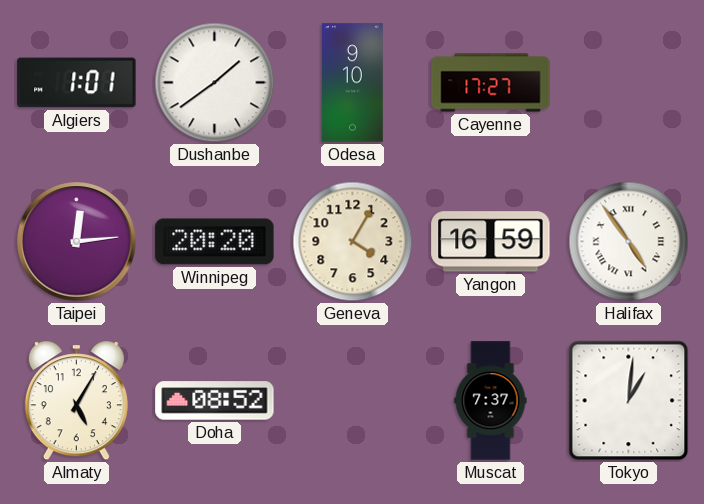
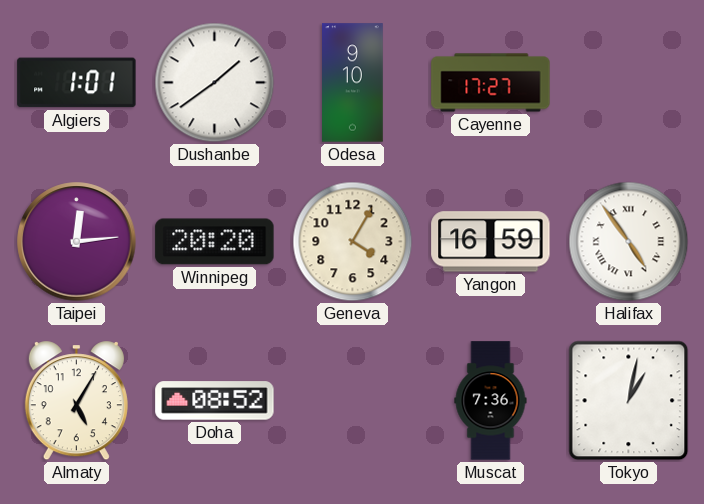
Muscat: 7:37 -> 7:36 (491, 401)
Tokyo: 1:01 -> 1:02 (629, 401)
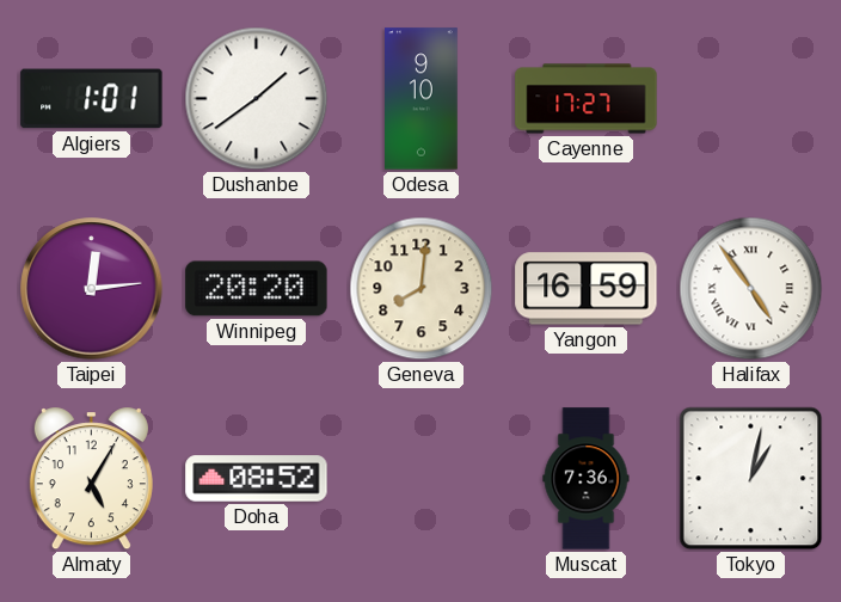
Geneva: 4:05 -> 8:01 (422, 289)
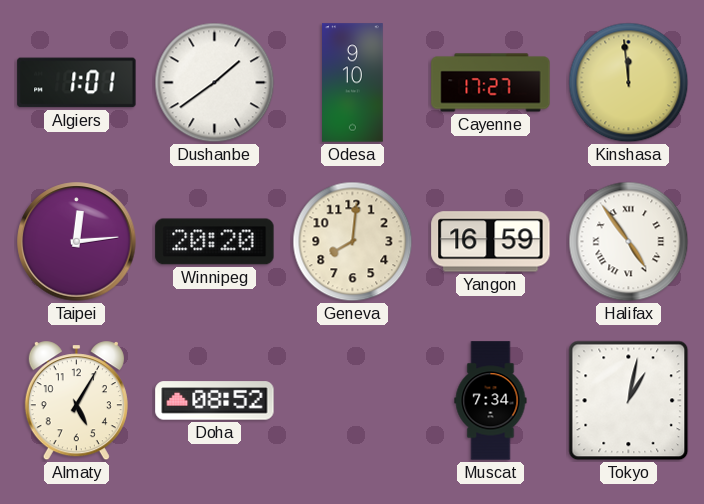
Kinshasa: none -> 11:59 (629, 83)
Muscat: 7:36 -> 7:34 (491, 401)
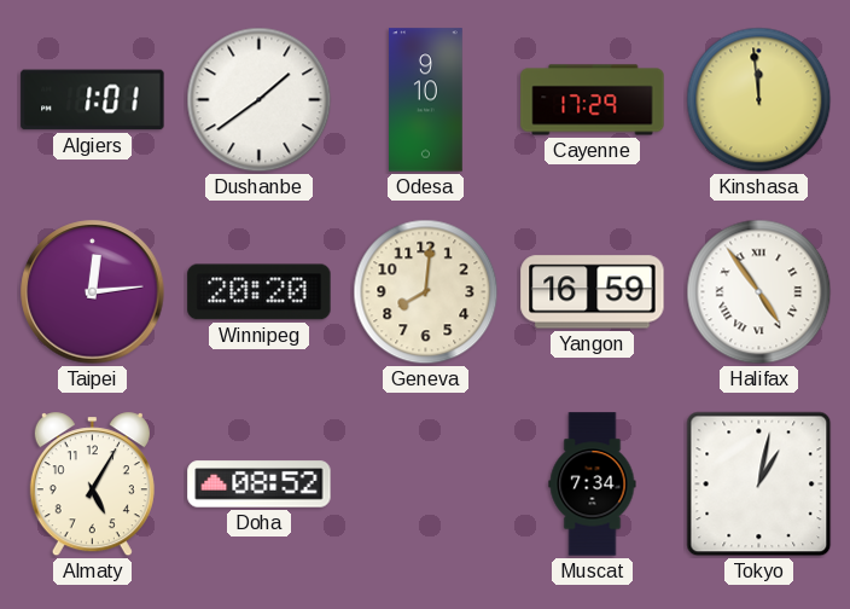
Cayenne: 17:27 -> 17:29 (593, 100)
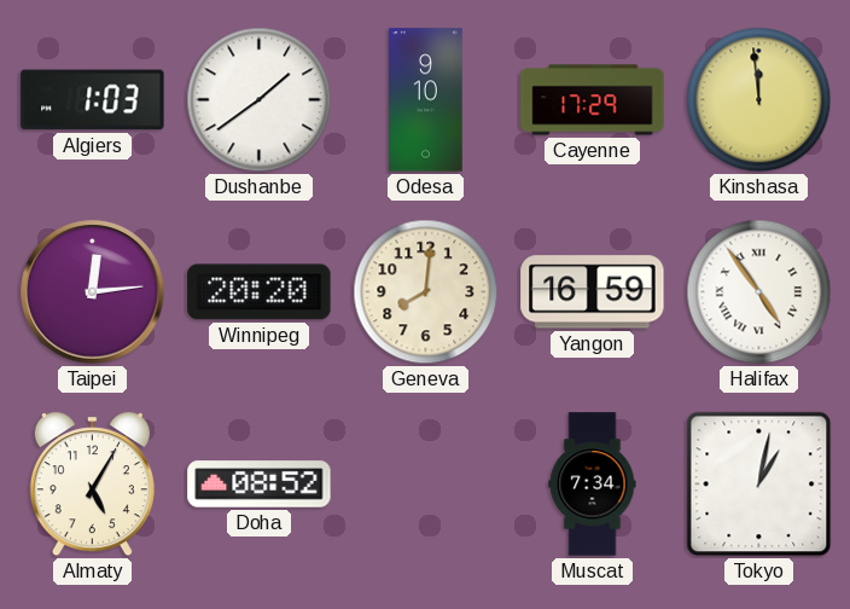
Algiers: 1:01 -> 1:03 (93, 100)
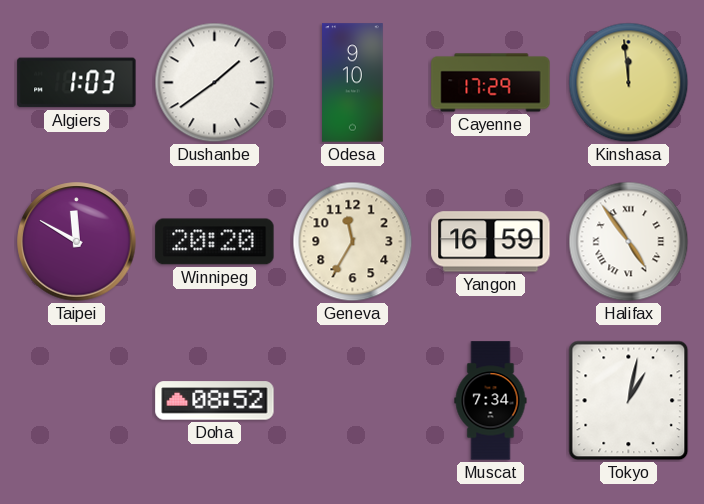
Taipei: 12:14 -> 11:50 (77, 242)
Geneva: 8:01 -> 11:35 (353, 242)
Almaty: 5:05 -> none (92, 485)
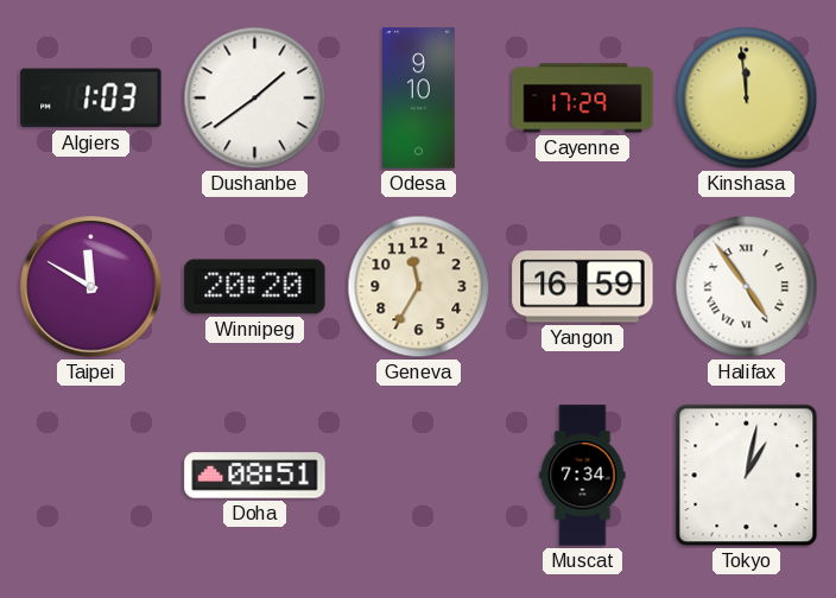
Doha: 08:52 -> 08:51 (255, 476)
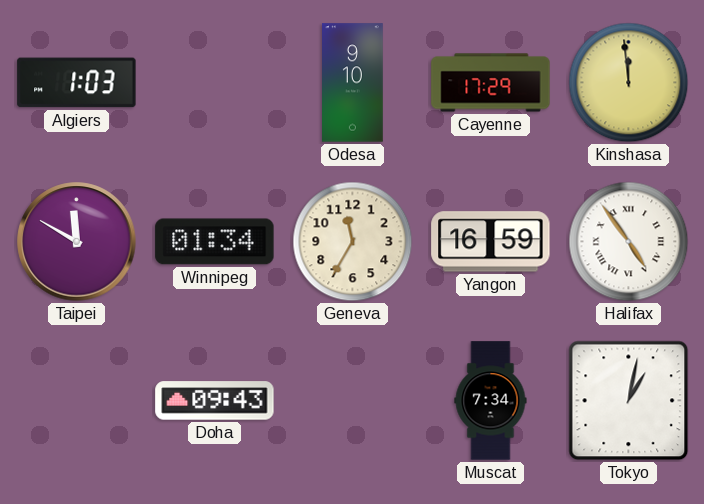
Dushanbe: 1:39 -> none (255, 98)
Winnipeg: 20:20 -> 01:34 (215, 242)
Doha: 08:51 -> 09:43 (215, 401)
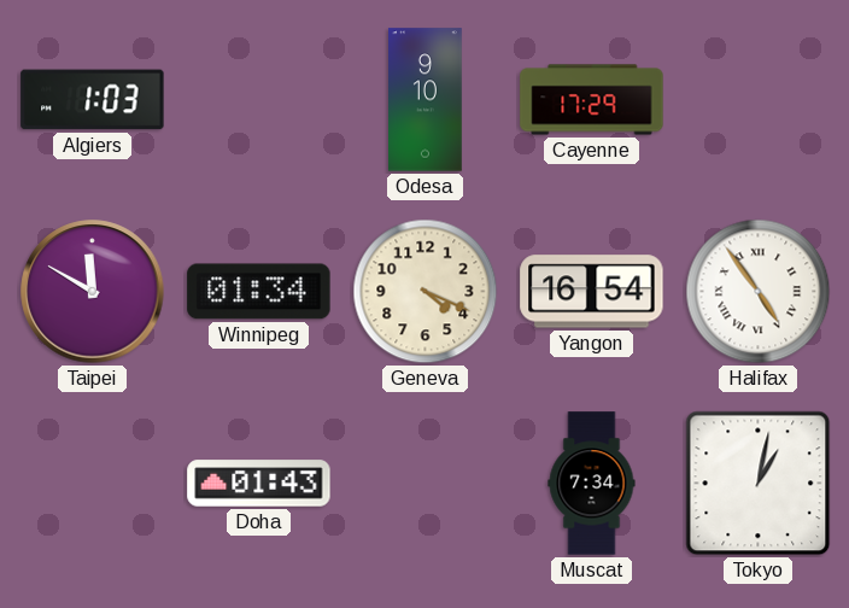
Kinshasa: 11:59 -> none (629, 83)
Geneva: 11:35 -> 4:19 (426, 292)
Yangon: 16:59 -> 16:54 (592, 292)
Doha: 09:43 -> 01:43 (259, 484)
